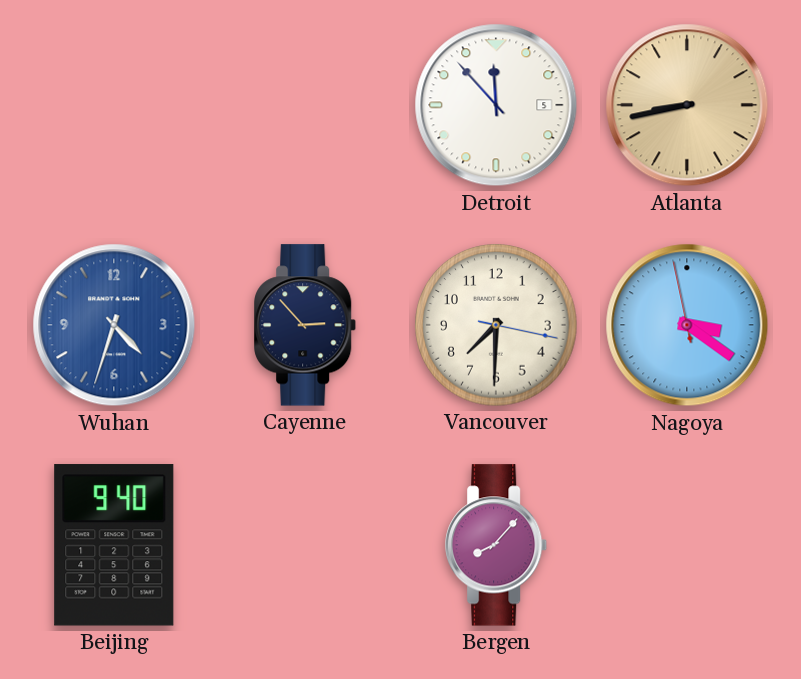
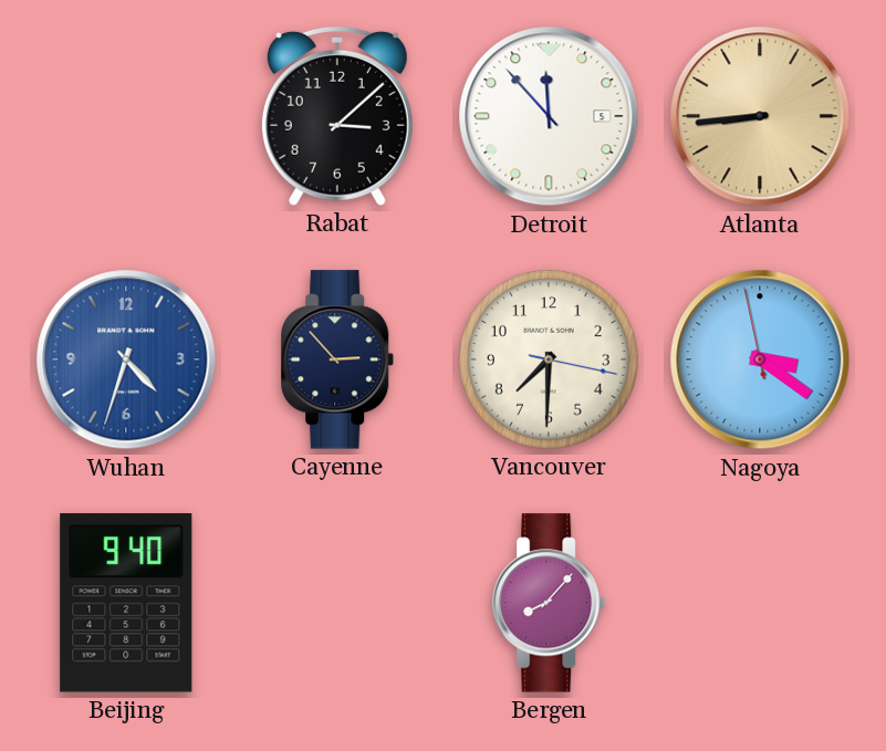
Rabat: none -> 3:08 (337, 116)
Atlanta: 8:43 -> 8:44 (760, 116)
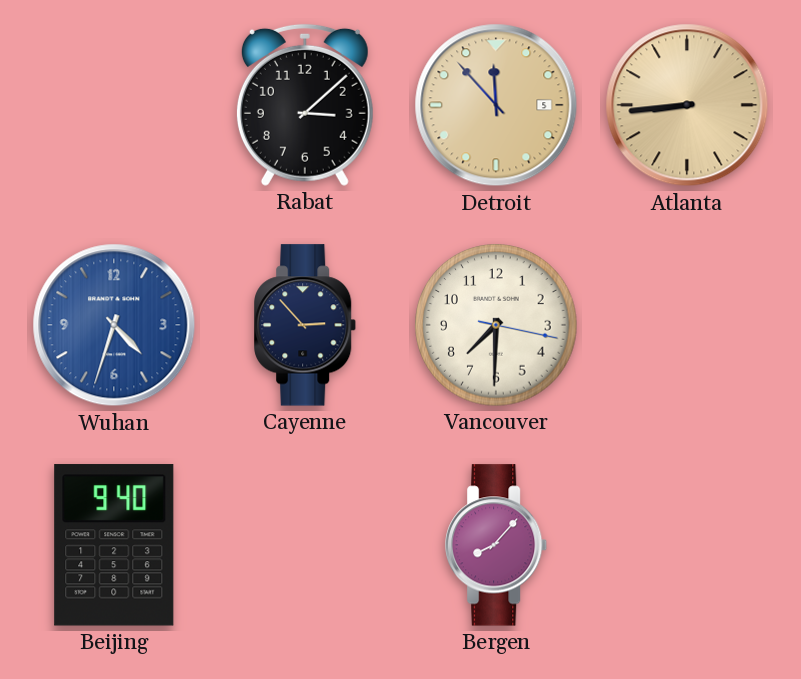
Detroit dial: white -> champagne (496, 105)
Nagoya: 3:20 -> none (760, 359)
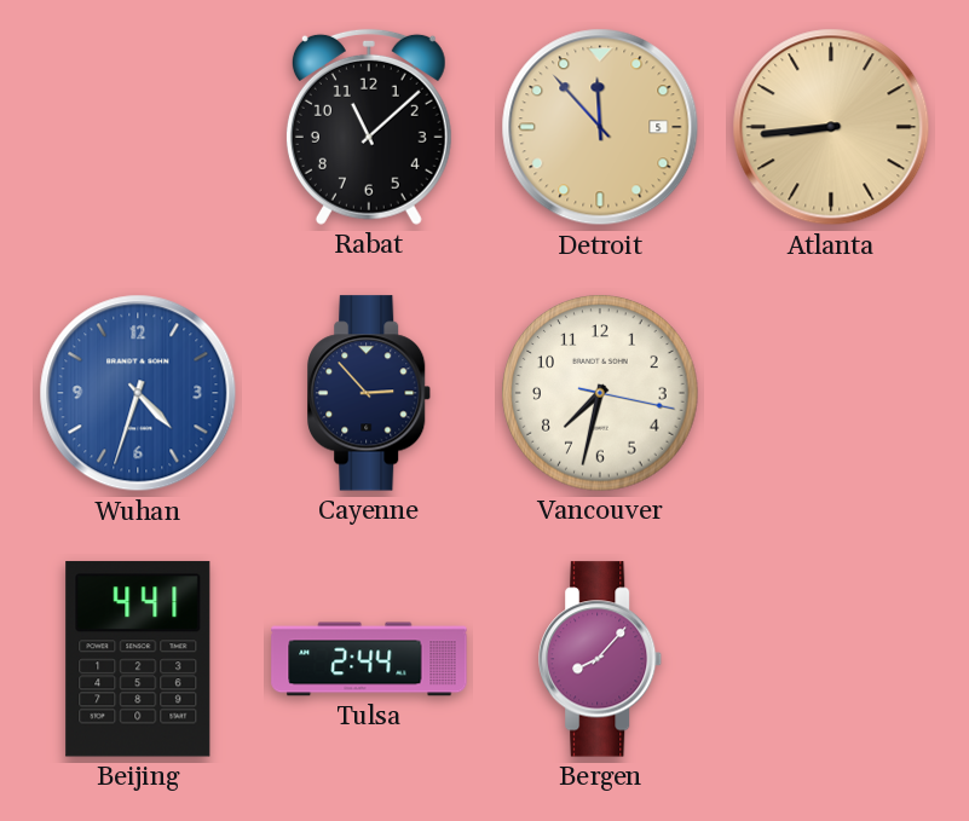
Rabat: 3:08 -> 11:08 (369, 127)
Vancouver: 7:30 -> 7:32 (600, 393)
Beijing: 9:40 -> 4:41 (138, 659)
Tulsa: none -> 2:44 (369, 659)
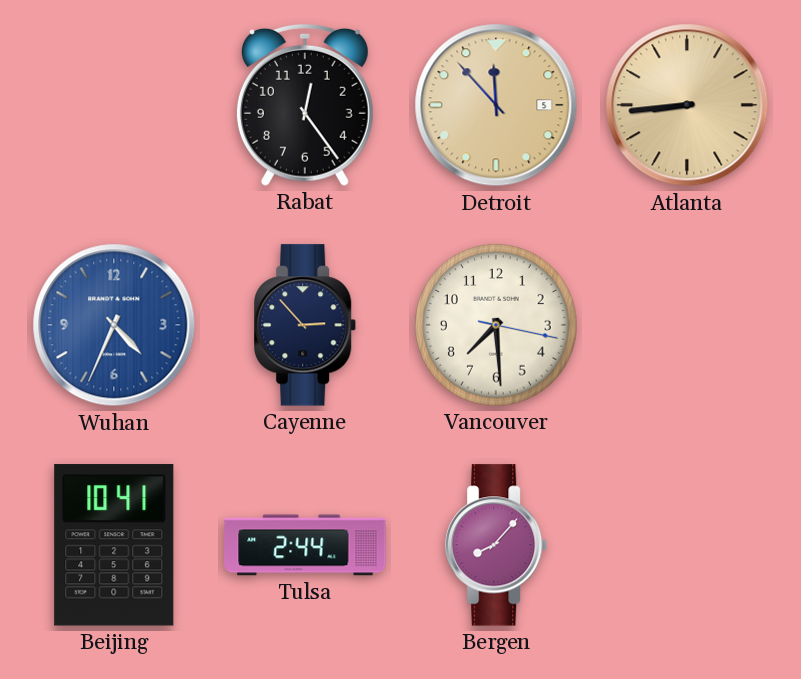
Rabat: 11:08 -> 12:24 (305, 105)
Wuhan: 4:33 -> 4:34 (114, 325)
Vancouver: 7:32 -> 7:29 (496, 325)
Beijing: 4:41 -> 10:41 (114, 545)
